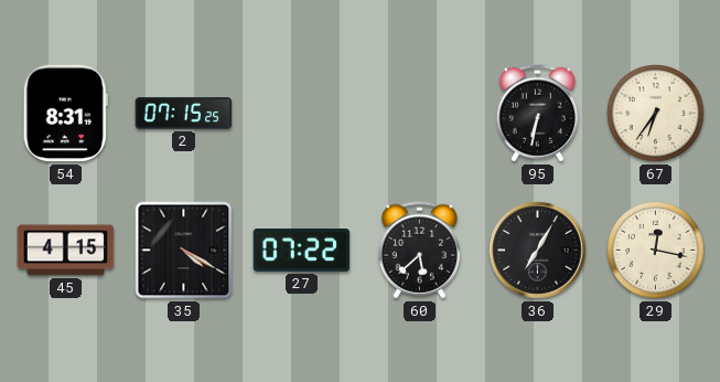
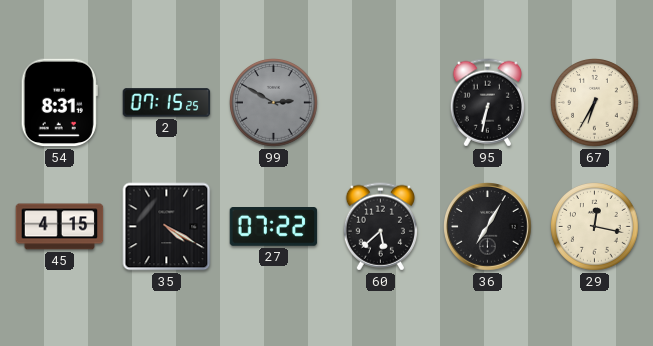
99: none -> 2:50 (274, 103)
67: 6:36 -> 6:35 (595, 103)
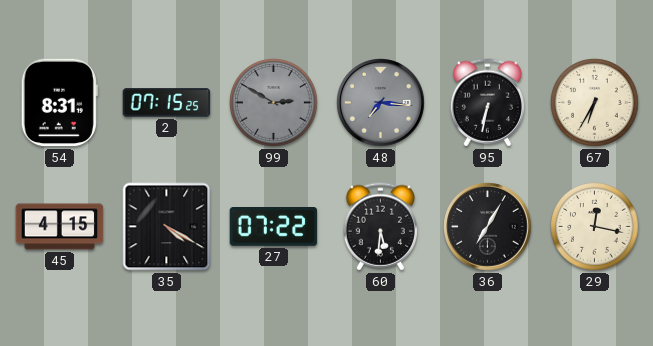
48: none -> 7:16 (381, 103)
60: 5:38 -> 5:31 (380, 227)
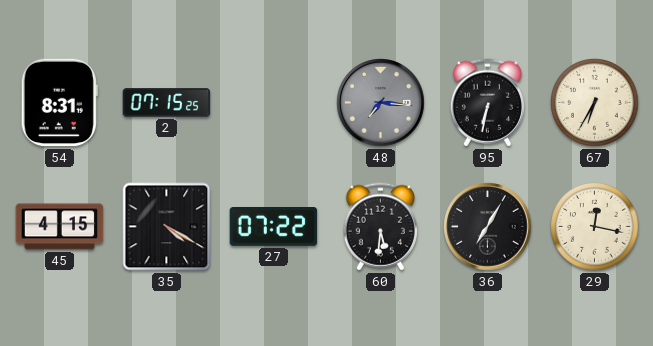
99: 2:50 -> none (274, 103)
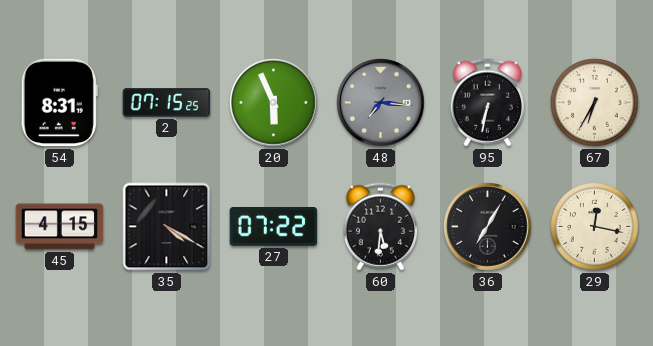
20: none -> 5:56 (274, 103)
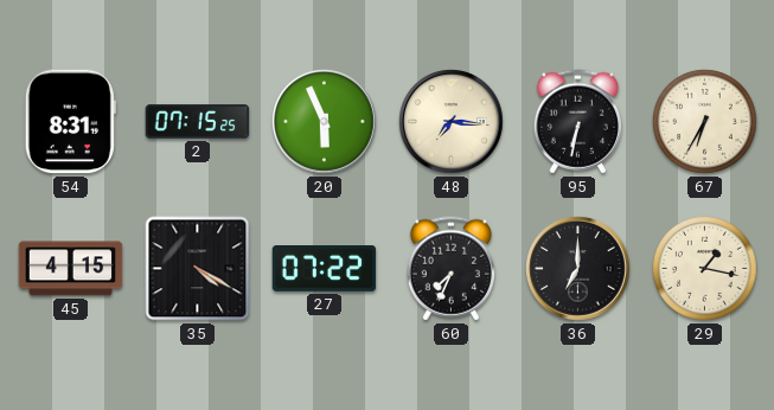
48 dial: grey -> cream (452, 122)
60: 5:31 -> 7:34 (450, 269)
36: 7:05 -> 7:00 (578, 269)
29: 12:17 -> 1:17 (705, 269)
